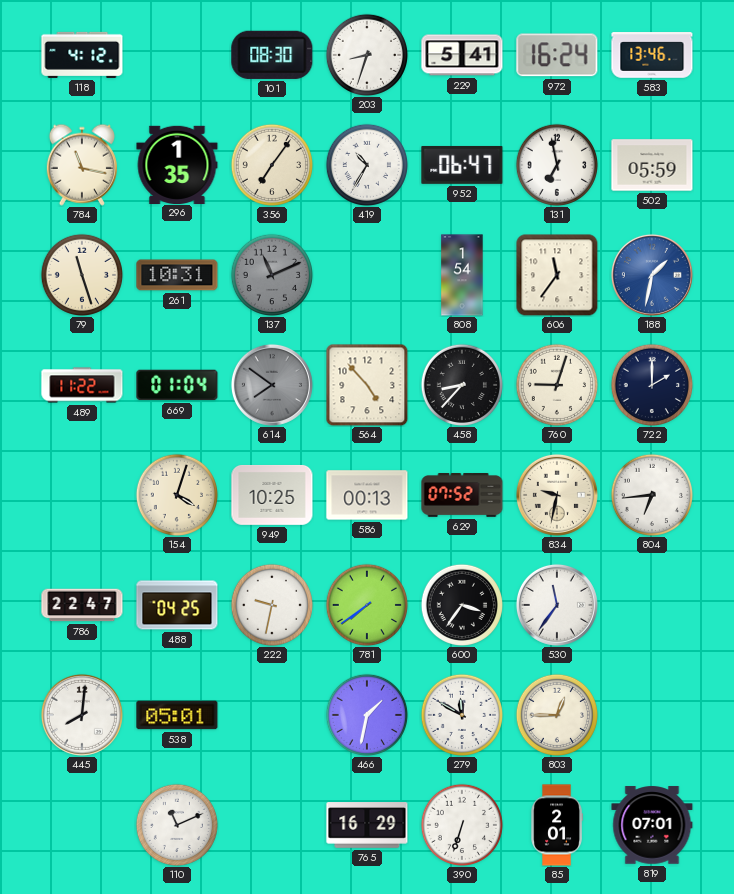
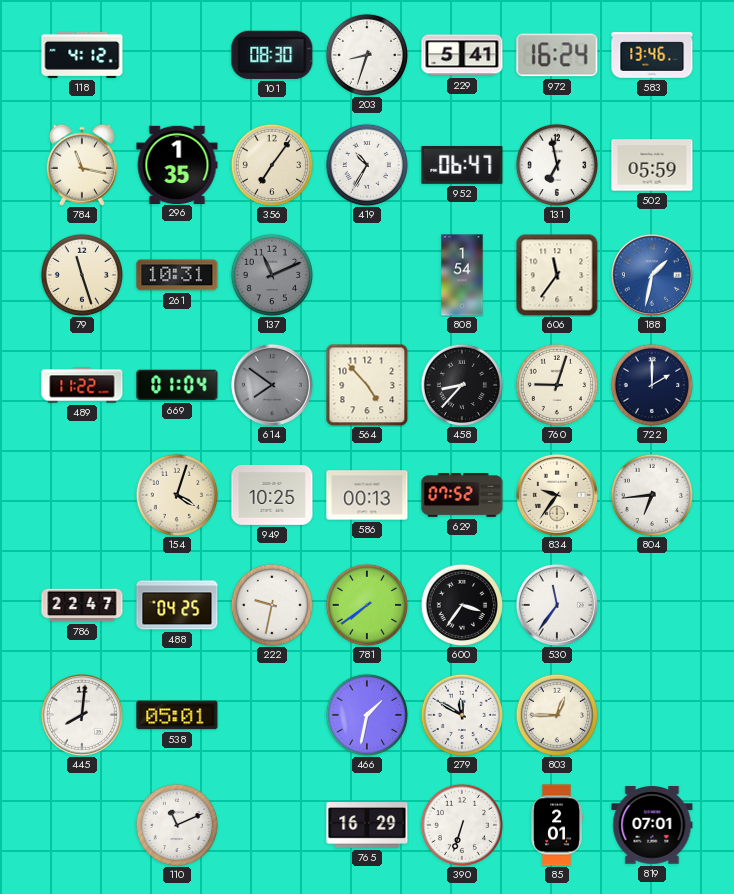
834: 9:32 -> 9:36 (557, 495)
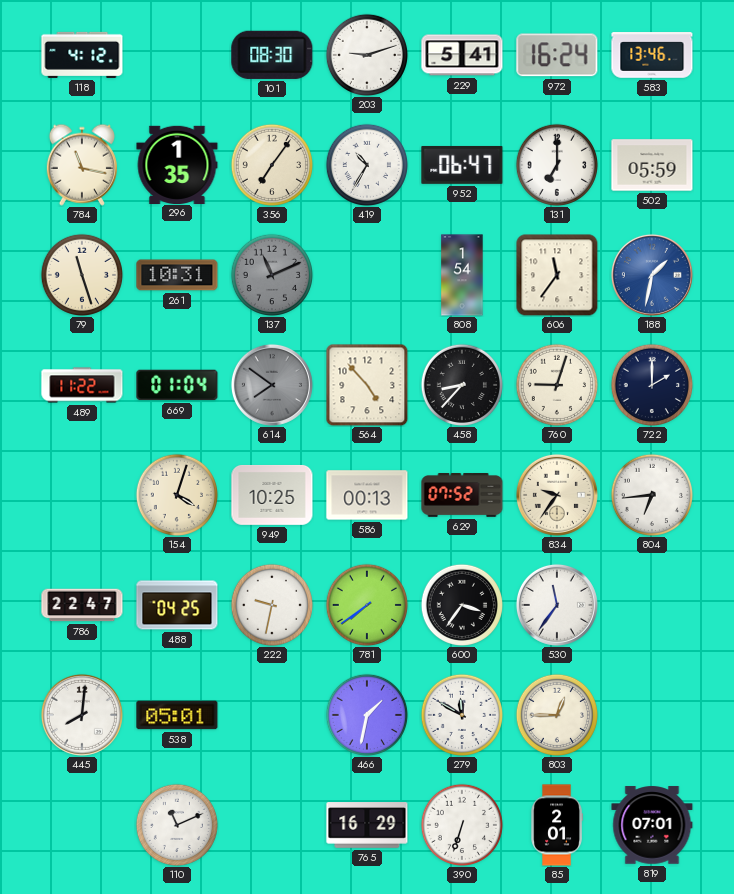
203: 8:33 -> 9:12 (366, 54)
131: 6:58 -> 7:00 (556, 164)
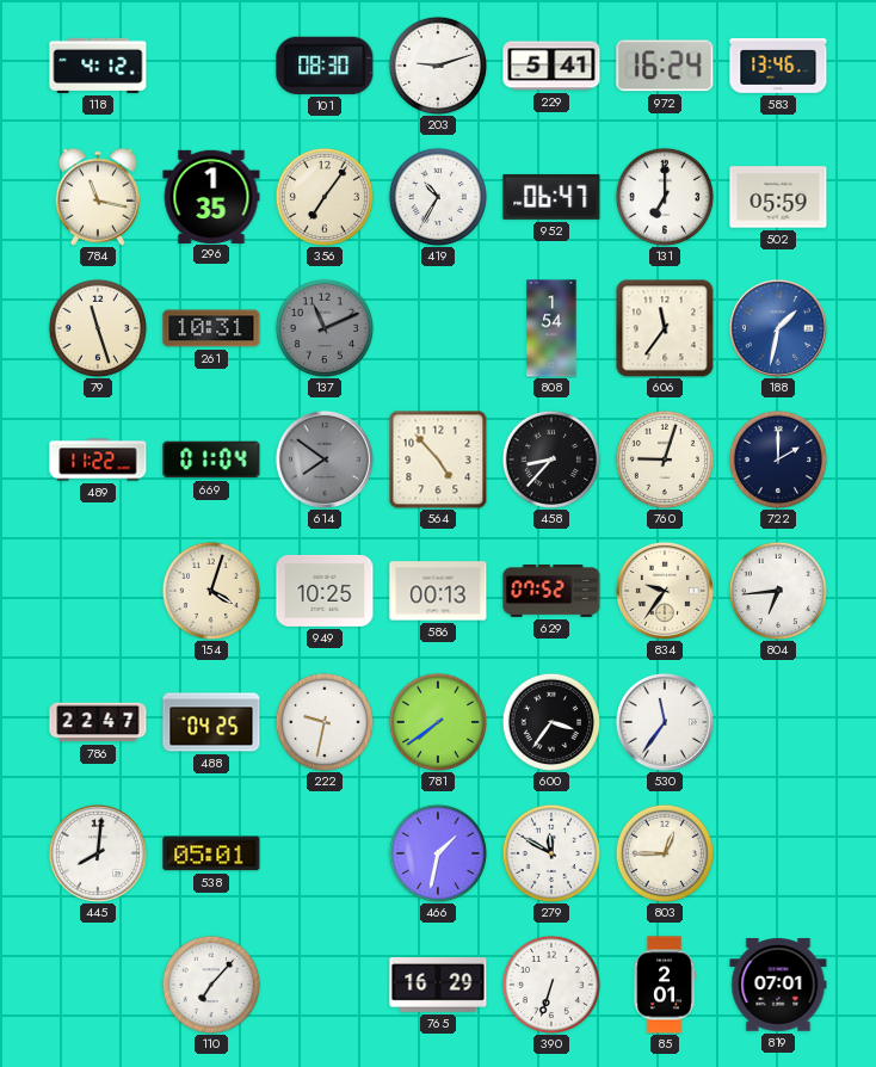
110: 11:11 -> 7:07 (210, 983)
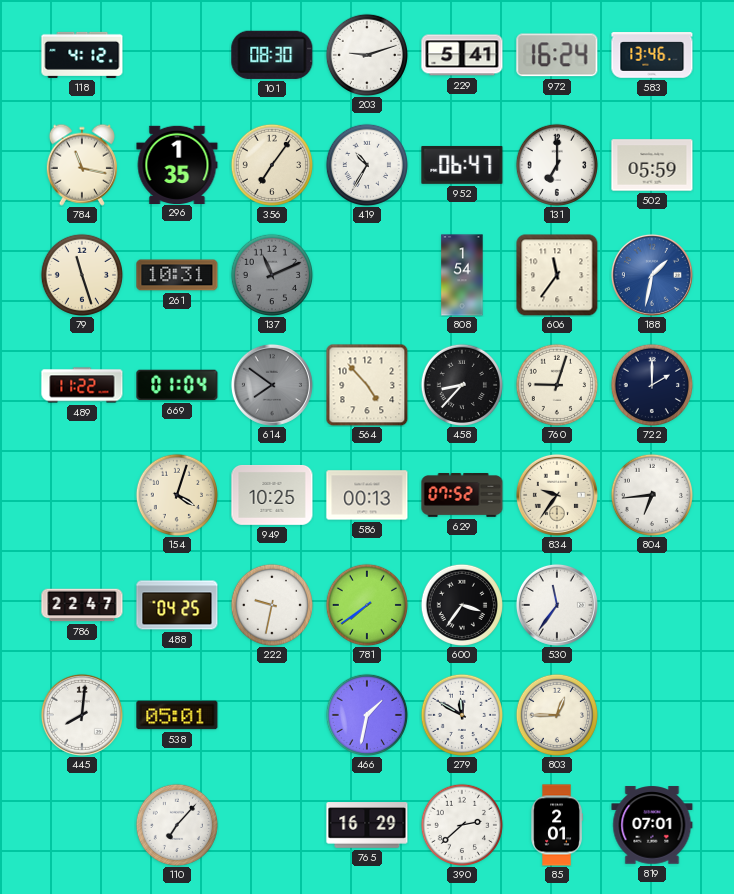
390: 6:33 -> 2:38 (461, 824)
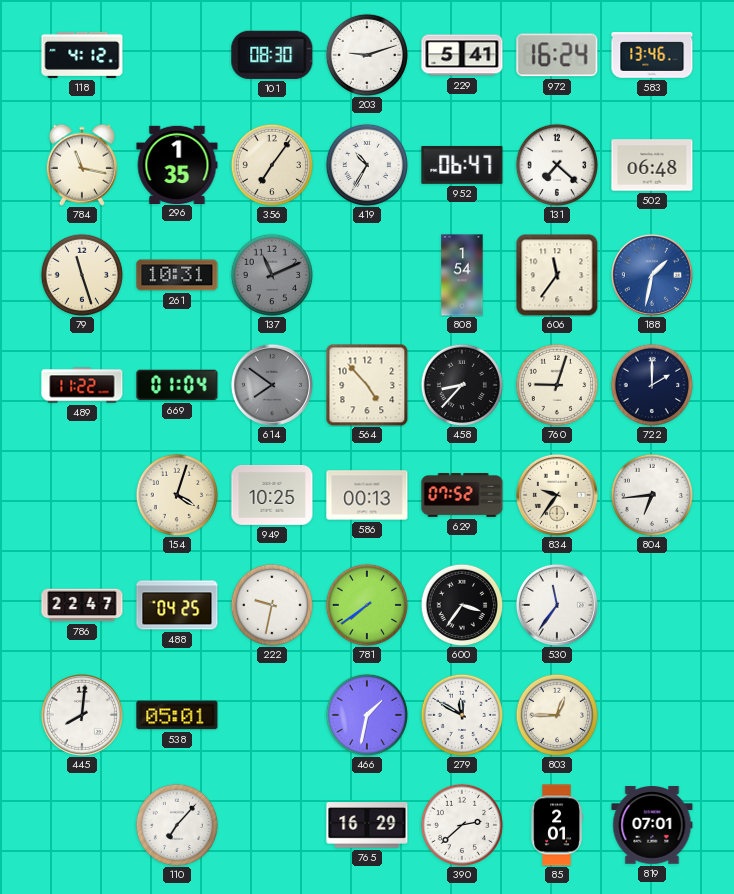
131: 7:00 -> 7:22 (556, 164)
502: 05:59 -> 06:48 (652, 165)
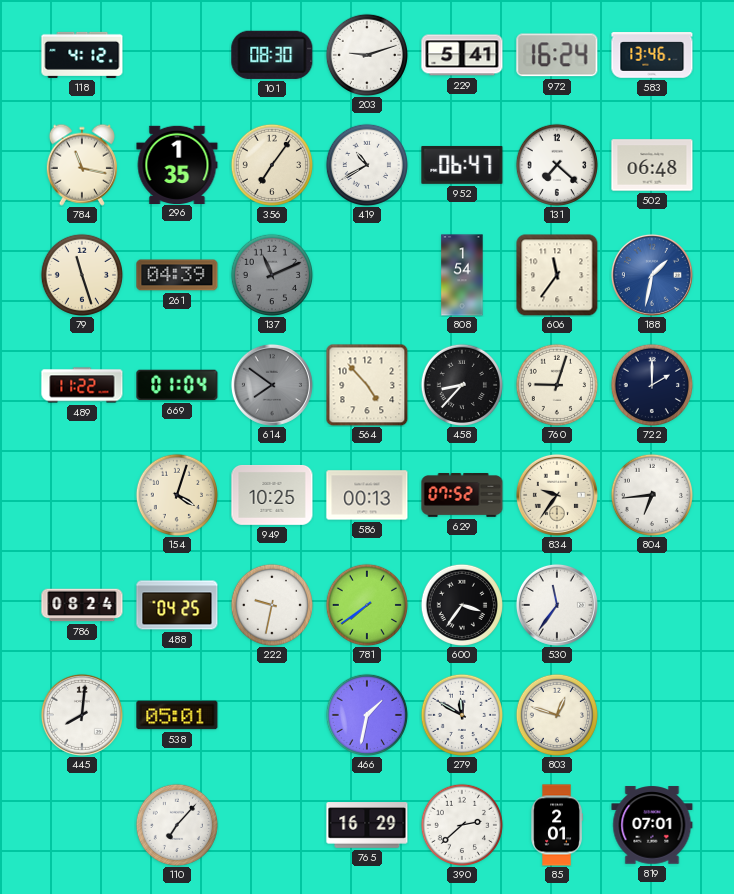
419: 10:35 -> 10:40 (366, 164)
261: 10:31 -> 04:39 (177, 275)
786: 22:47 -> 08:24 (82, 605)
803: 12:45 -> 12:48 (556, 714)
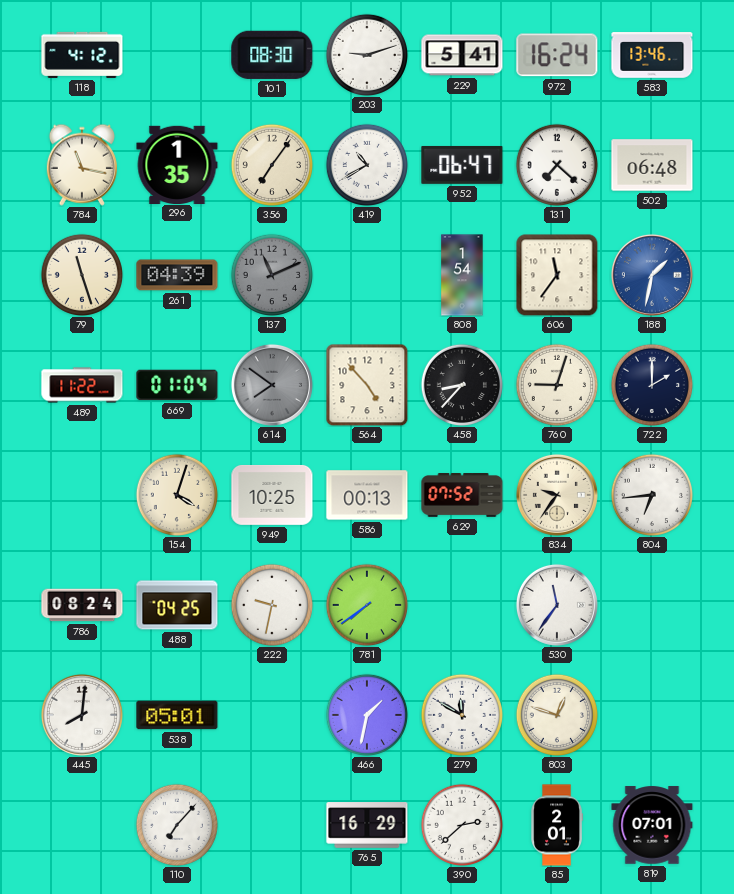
600: 3:36 -> none (461, 604)
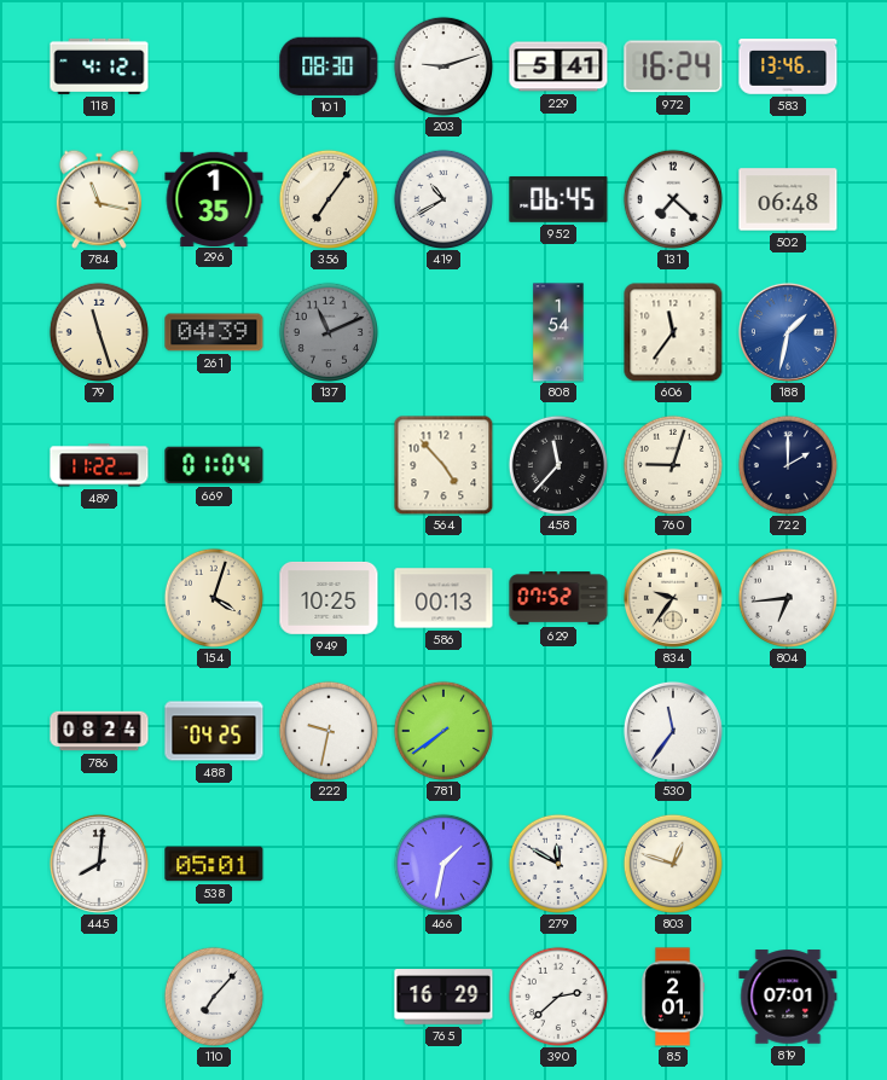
952: 06:47 -> 06:45 (558, 199)
614: 7:51 -> none (272, 385)
458: 8:37 -> 11:37 (557, 464)
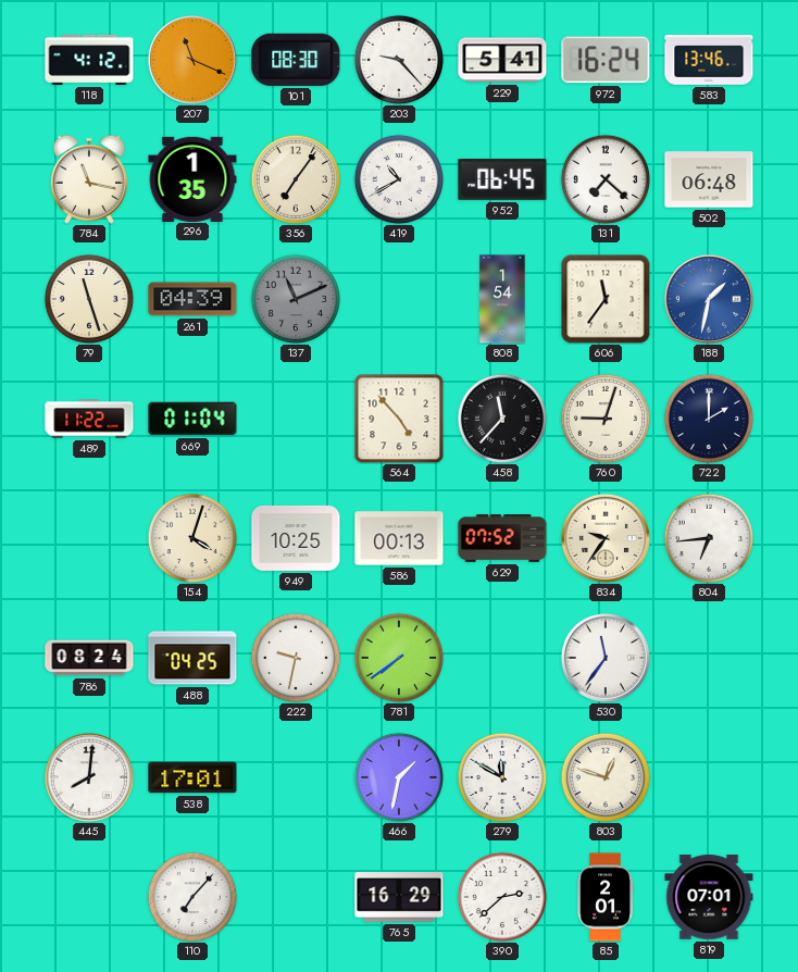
207: none -> 11:19 (192, 60)
203: 9:12 -> 9:23 (398, 59)
538: 05:01 -> 17:01 (192, 777)
